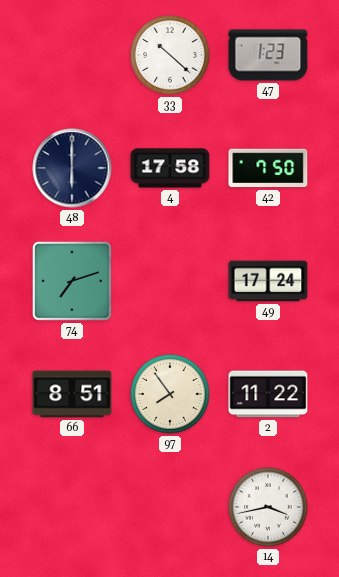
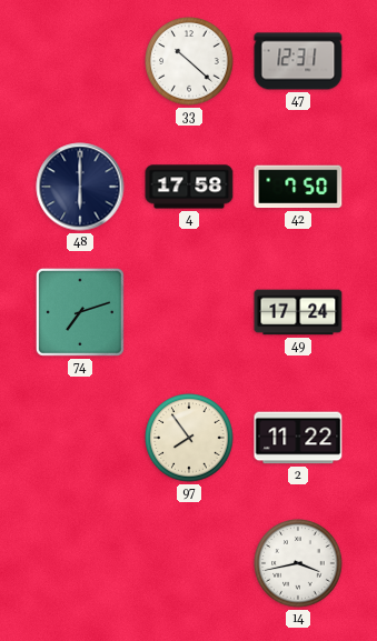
47: 1:23 -> 12:31 (298, 61)
66: 8:51 -> none (72, 394)
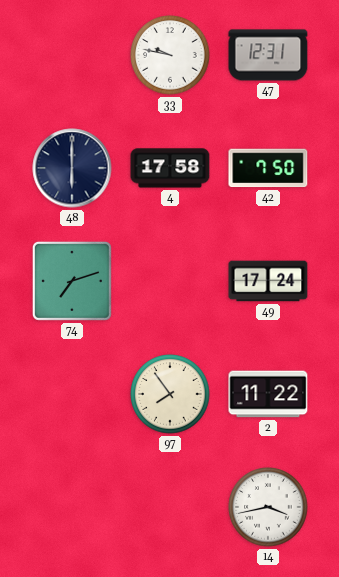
33: 10:22 -> 9:47 (170, 55)
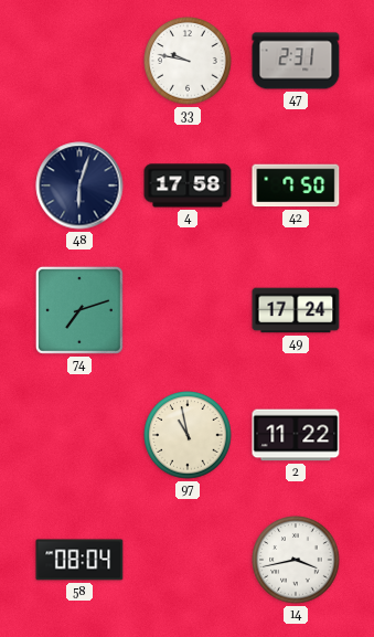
47: 12:31 -> 2:31 (296, 61)
48: 6:00 -> 6:03 (79, 185)
97: 7:54 -> 10:58 (188, 435)
58: none -> 08:04 (79, 560)
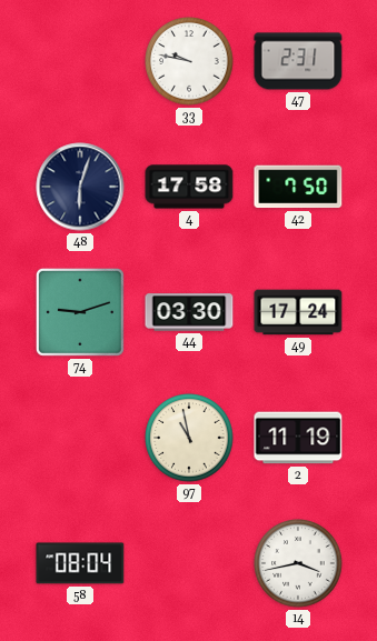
74: 7:12 -> 9:12 (80, 312)
44: none -> 03:30 (189, 312)
2: 11:22 -> 11:19 (298, 438)
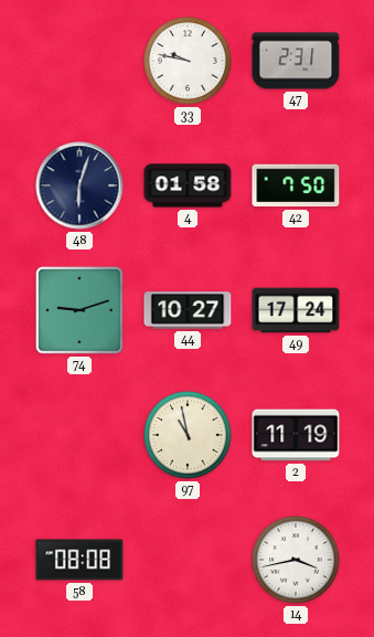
4: 17:58 -> 01:58 (188, 185)
44: 03:30 -> 10:27 (188, 310)
58: 08:04 -> 08:08 (79, 560)
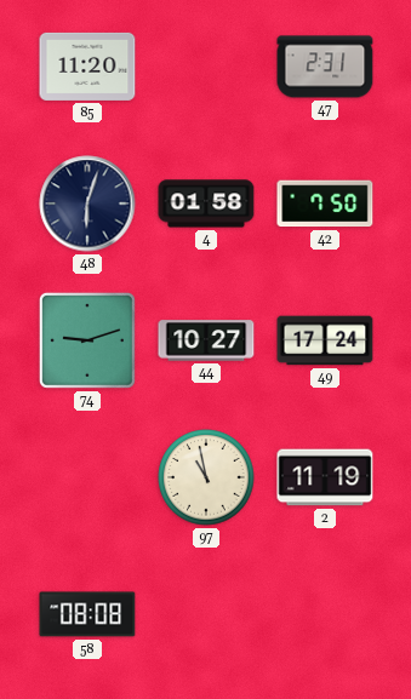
85: none -> 11:20 (87, 67)
33: 9:47 -> none (188, 61)
14: 3:43 -> none (296, 560)
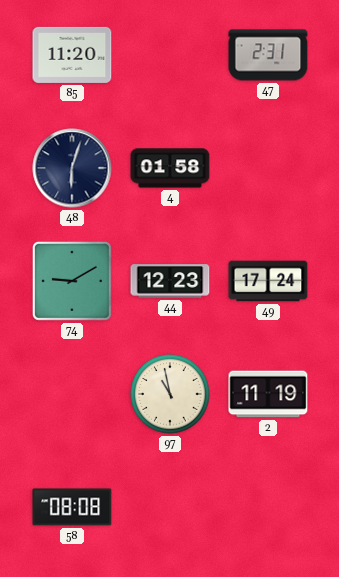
42: 7:50 -> none (325, 204)
74: 9:12 -> 9:10 (72, 281)
44: 10:27 -> 12:23 (170, 281)
